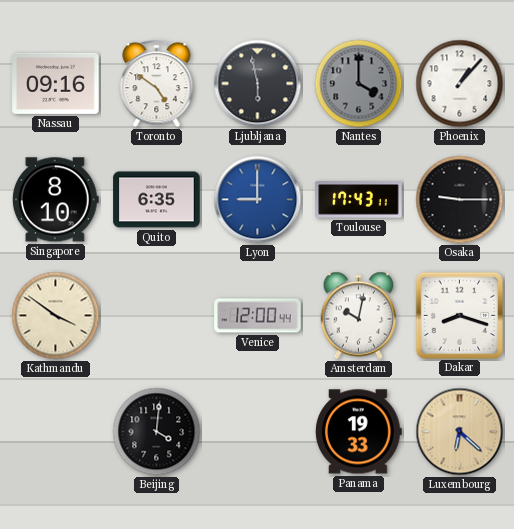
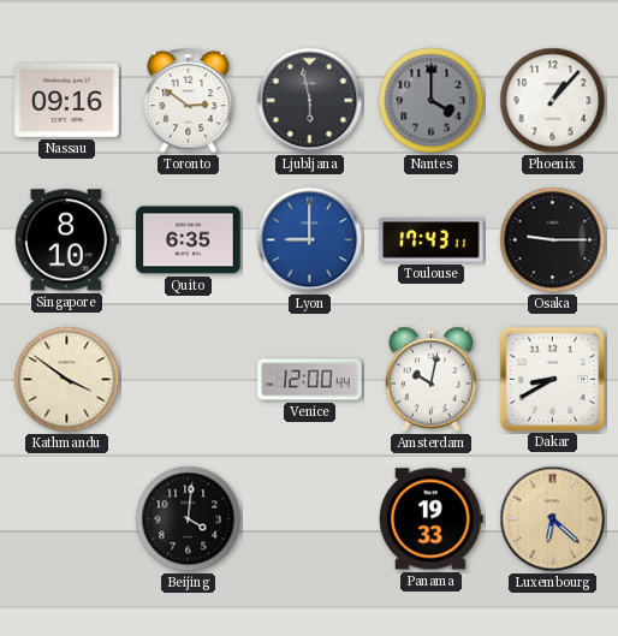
Toronto: 4:51 -> 2:51 (189, 101)
Dakar: 8:18 -> 8:40 (552, 379)
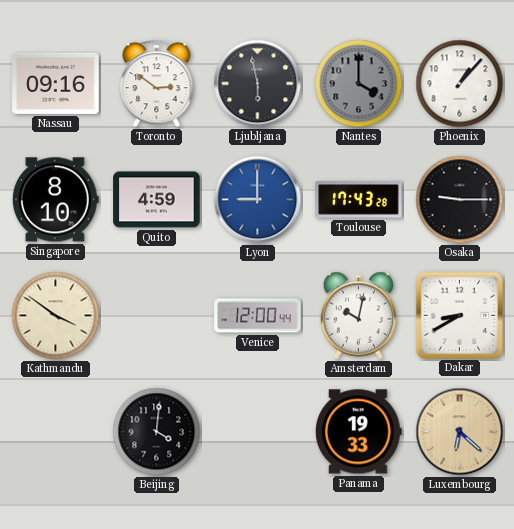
Quito: 6:35 -> 4:59 (157, 200)
Toulouse: 17:43:11 -> 17:43:28 (359, 200)
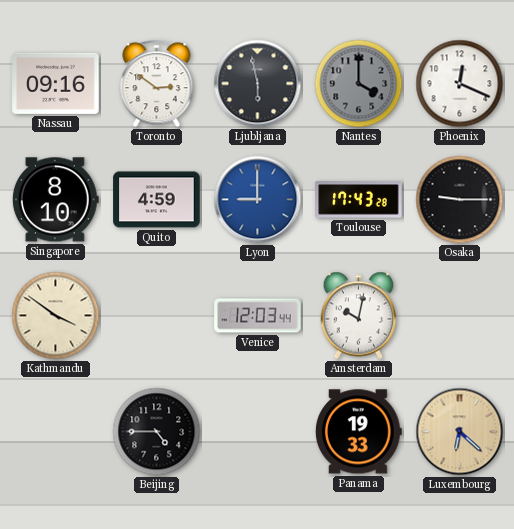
Phoenix: 1:07 -> 12:19 (460, 84)
Venice: 12:00 -> 12:03 (258, 316)
Dakar: 8:40 -> none (459, 315)
Beijing: 4:01 -> 4:45 (157, 432)
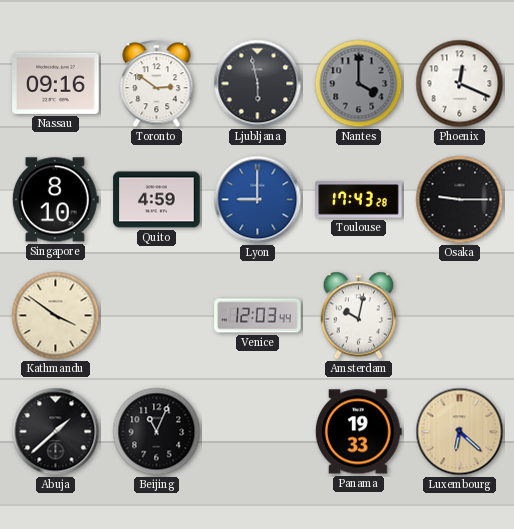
Abuja: none -> 1:38 (56, 432)
Beijing: 4:45 -> 11:04 (157, 432)
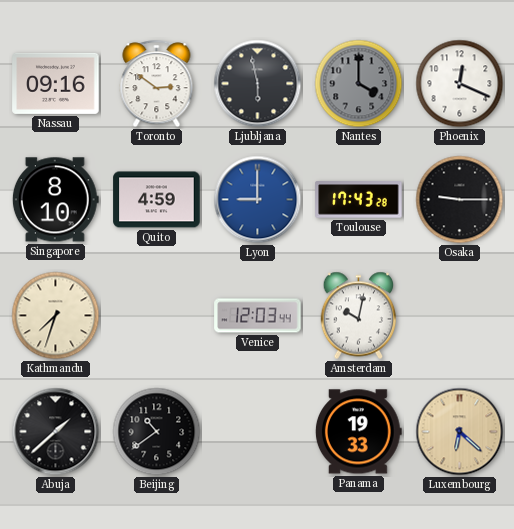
Kathmandu: 3:51 -> 7:33 (56, 316)
Beijing: 11:04 -> 10:39 (157, 432)
